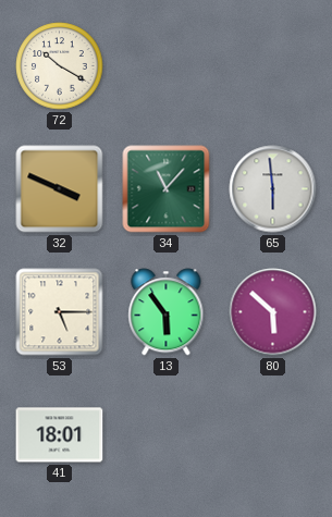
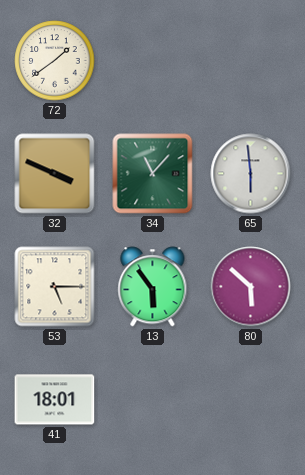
72: 10:20 -> 1:39 (55, 61)
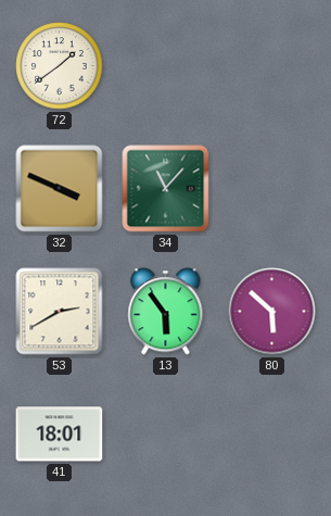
65: 5:59 -> none (251, 174)
53: 5:15 -> 2:40 (60, 312)
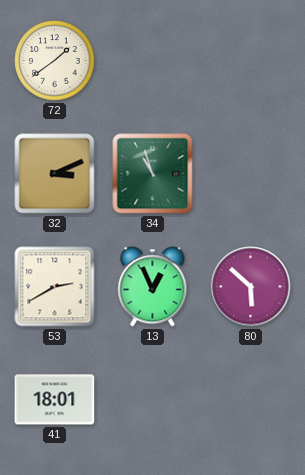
32: 3:49 -> 3:11 (55, 174)
34: 11:07 -> 10:57 (153, 174)
13: 5:54 -> 12:56 (153, 287)
